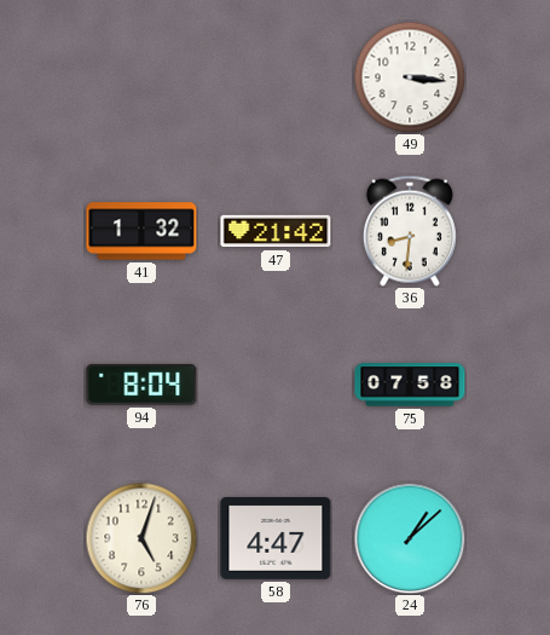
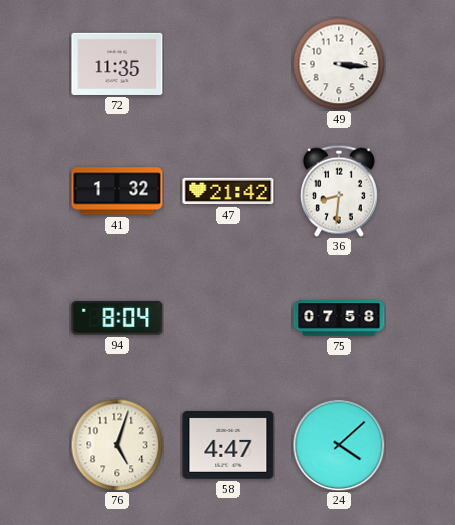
72: none -> 11:35 (117, 64)
24: 1:08 -> 4:08 (339, 445)
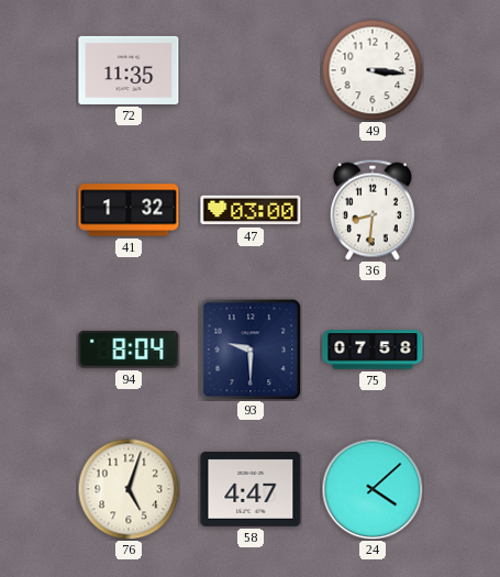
47: 21:42 -> 03:00 (251, 210)
93: none -> 9:30 (251, 349)
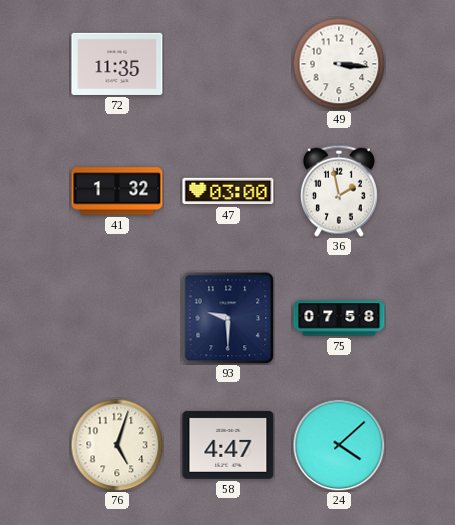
36: 8:31 -> 1:58 (339, 191)
94: 8:04 -> none (129, 349)
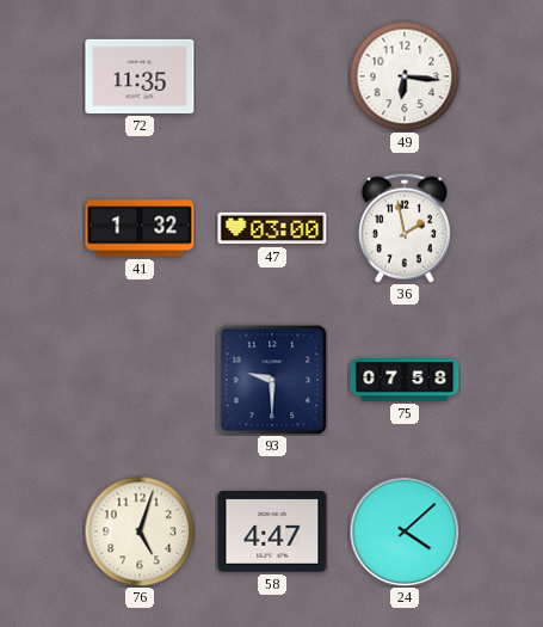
49: 3:16 -> 6:16 (405, 76)
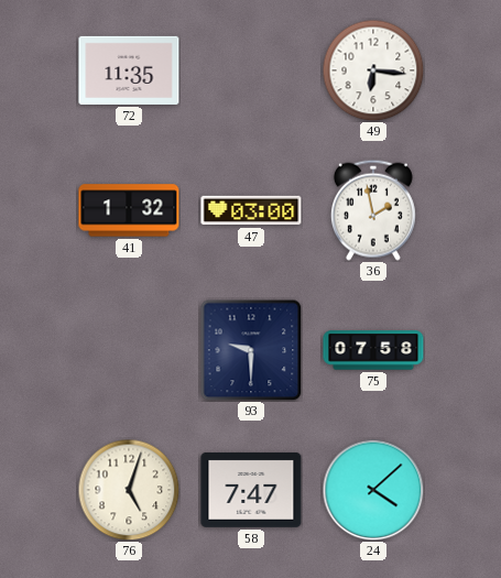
58: 4:47 -> 7:47 (251, 490)
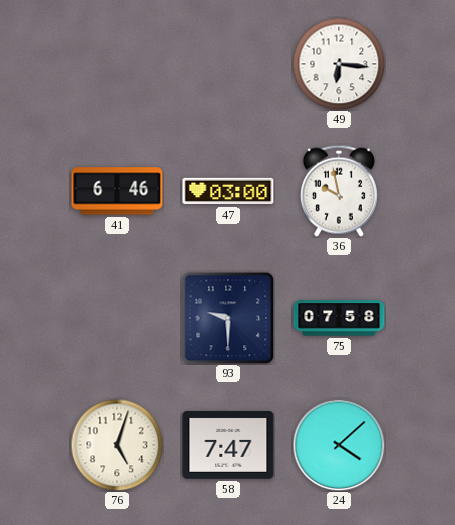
72: 11:35 -> none (129, 70)
41: 1:32 -> 6:46 (117, 191)
36: 1:58 -> 9:58 (339, 191)
